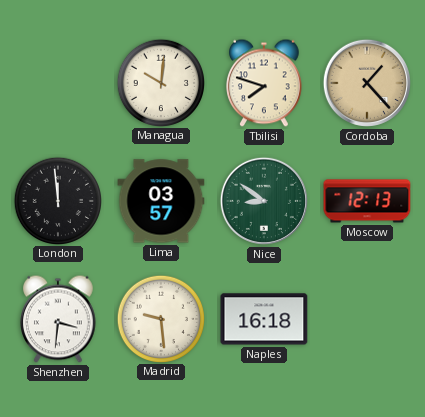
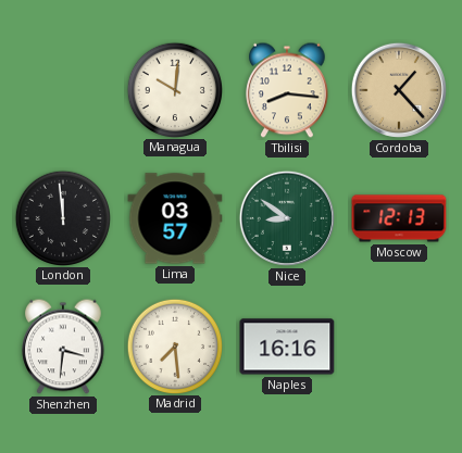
Tbilisi: 7:48 -> 8:16 (288, 90)
Madrid: 9:29 -> 7:29 (174, 345)
Naples: 16:18 -> 16:16 (287, 347)
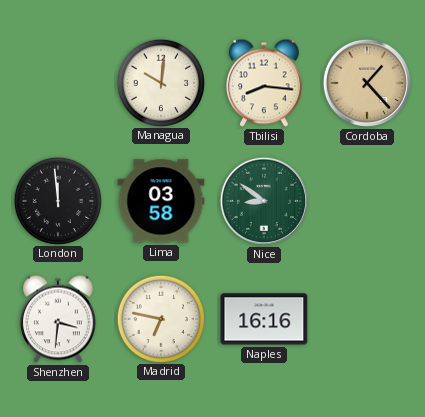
Lima: 03:57 -> 03:58 (161, 201)
Moscow: 12:13 -> none (399, 218)
Madrid: 7:29 -> 6:47 (160, 318)
